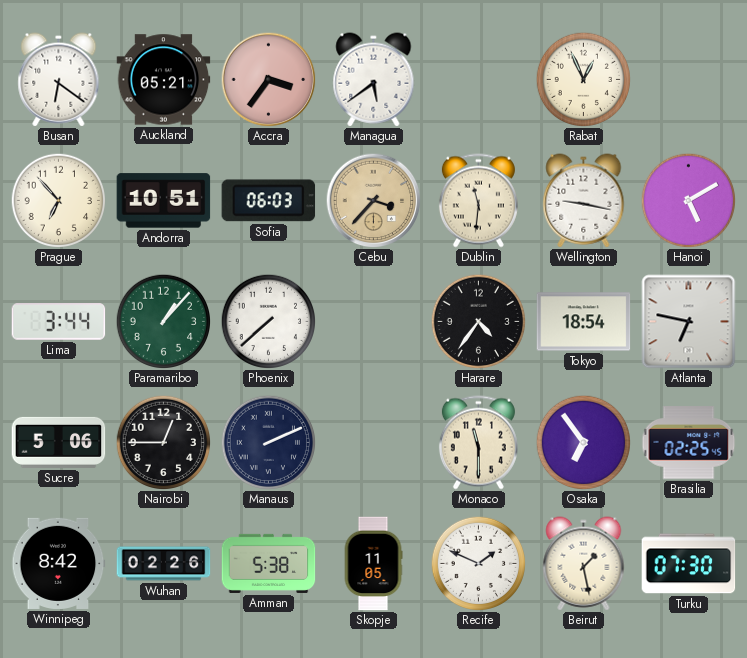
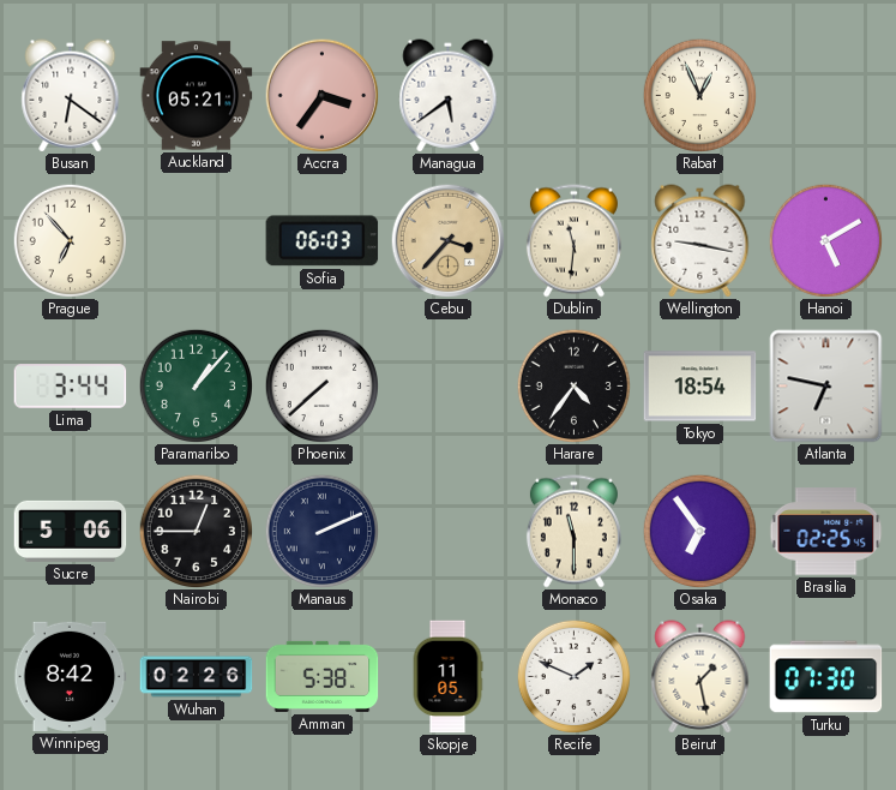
Andorra: 10:51 -> none (164, 201)
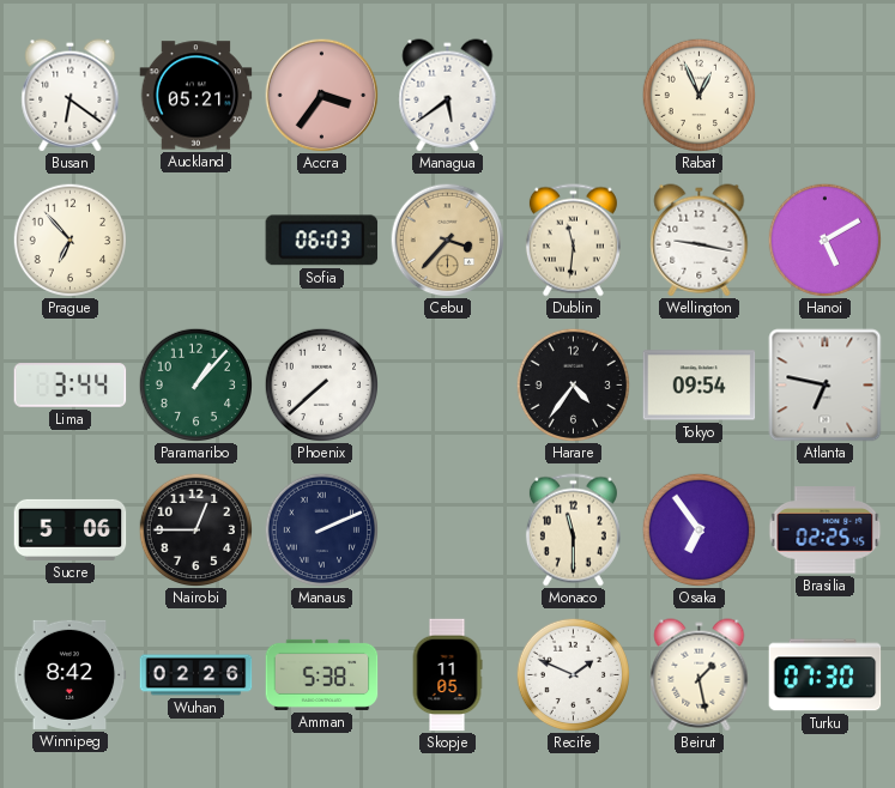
Tokyo: 18:54 -> 09:54 (700, 386)
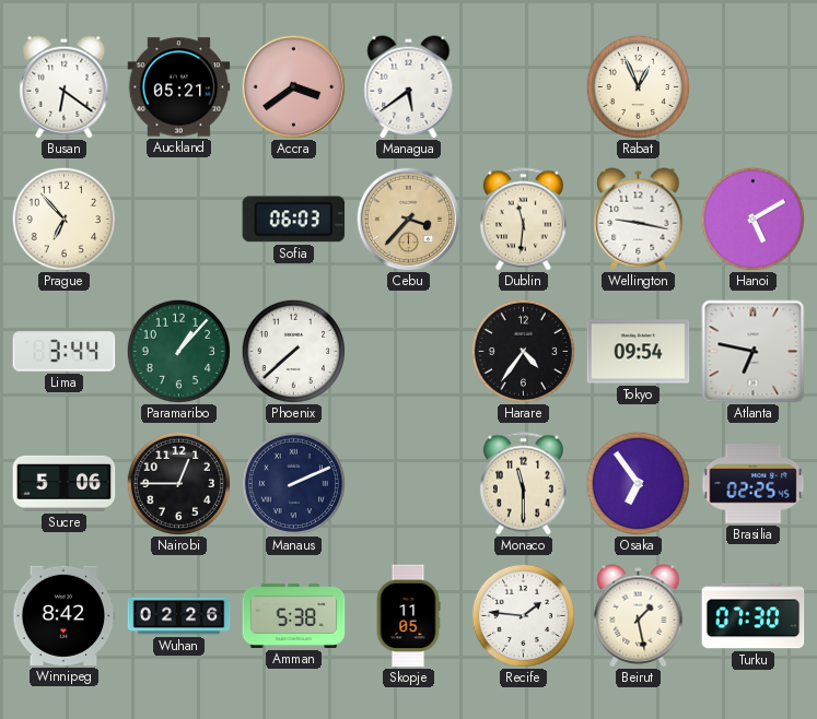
Accra: 3:36 -> 3:39 (293, 86)
Recife: 1:49 -> 1:46 (523, 615)
